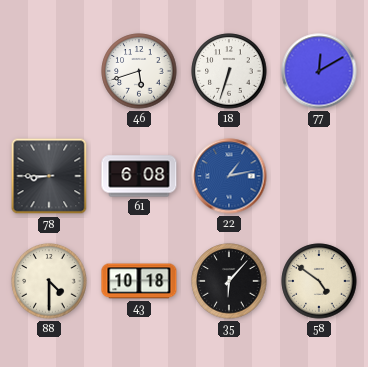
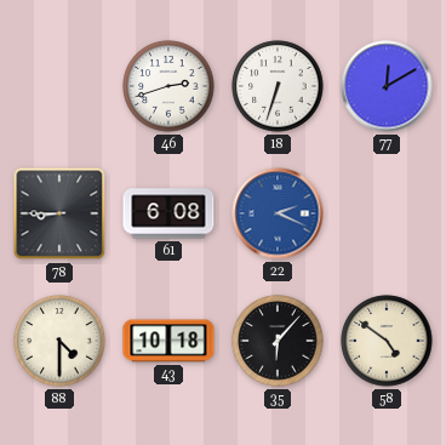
46: 5:42 -> 2:42 (168, 86)
22: 1:13 -> 2:19 (278, 213)
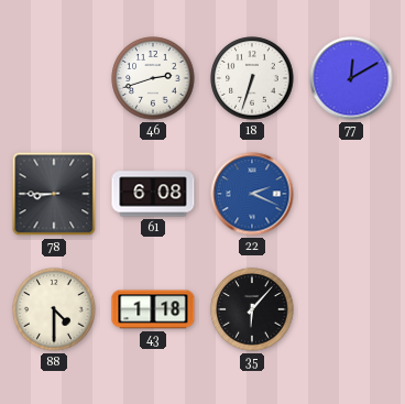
43: 10:18 -> 1:18 (153, 309)
58: 4:51 -> none (387, 341)
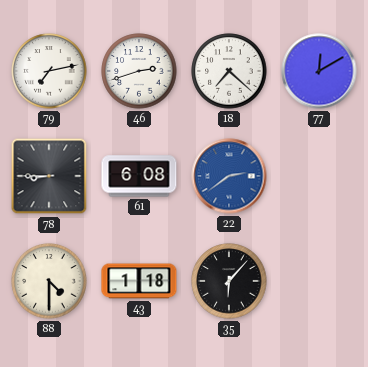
79: none -> 7:13 (49, 71)
18: 6:33 -> 7:22 (229, 71)
22: 2:19 -> 2:39 (229, 176)
